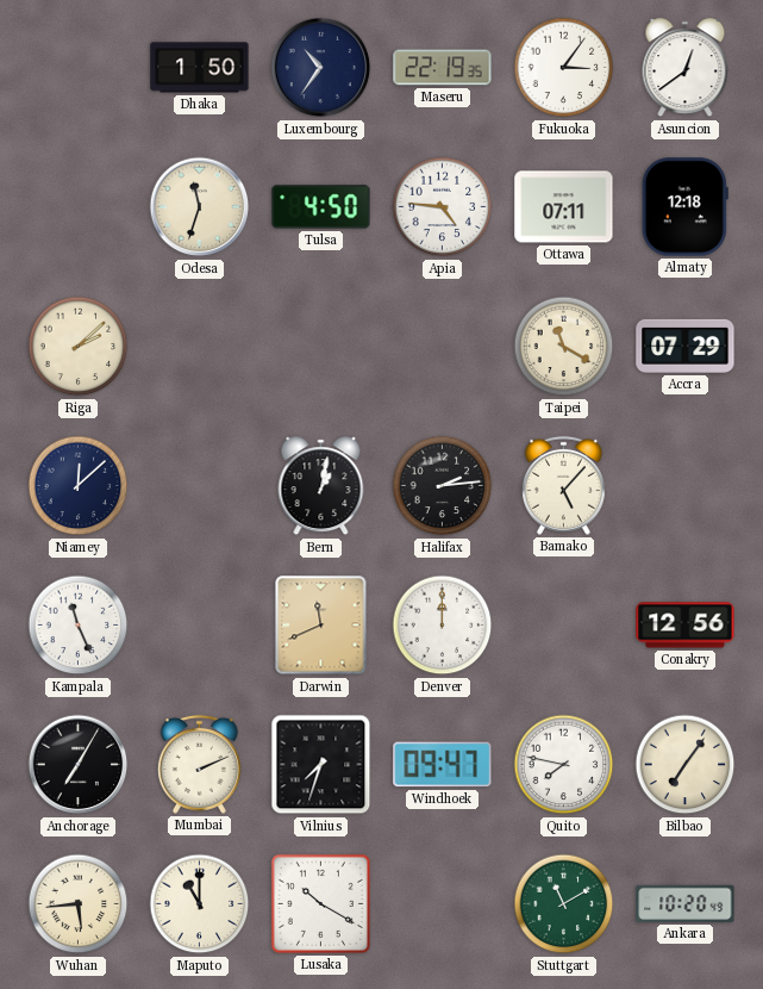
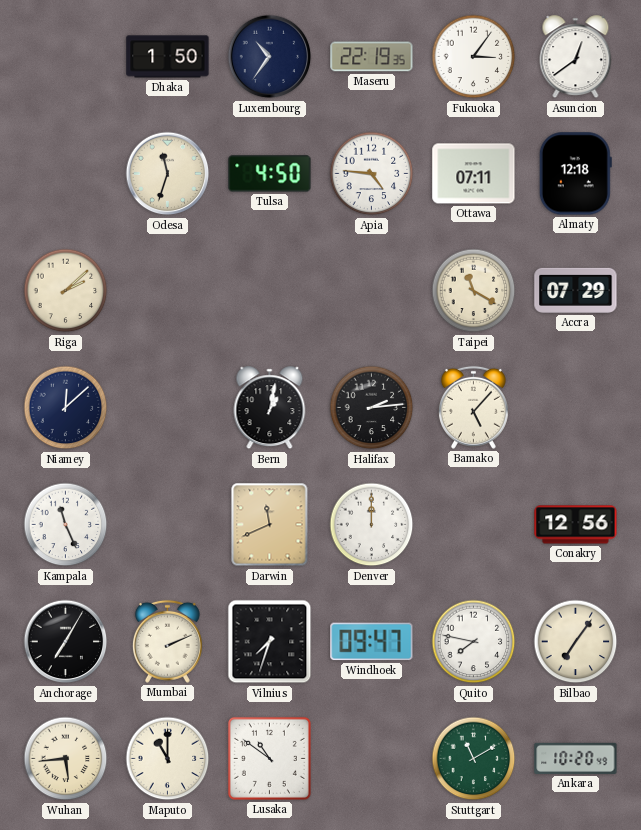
Lusaka: 10:20 -> 10:51 (269, 758)
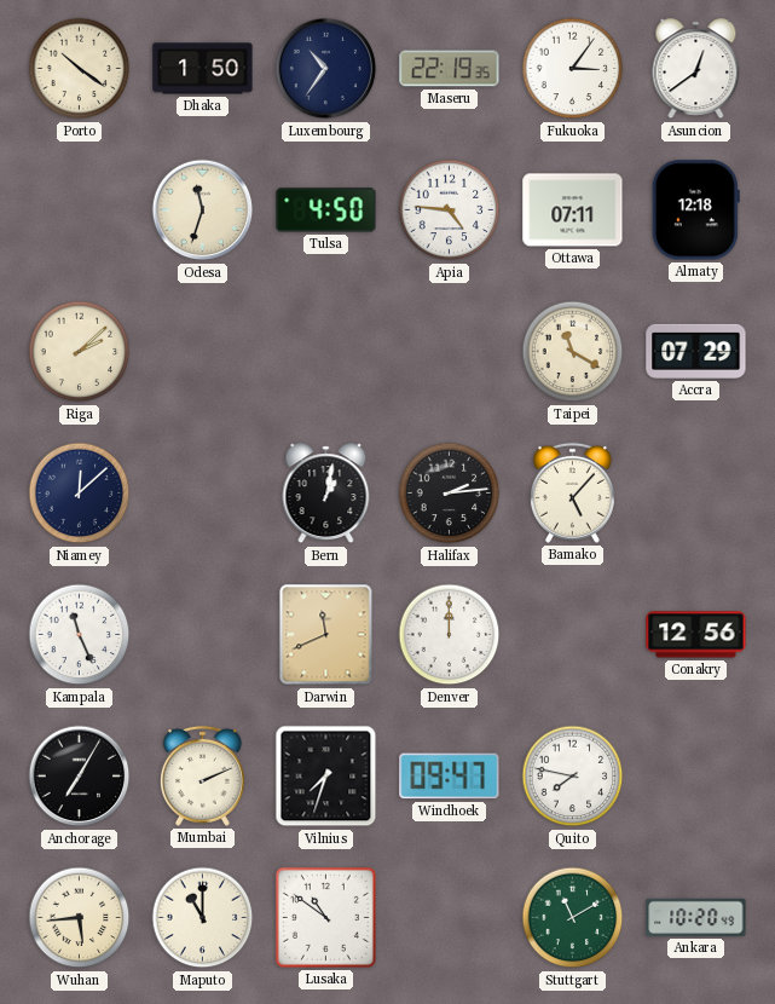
Porto: none -> 10:21 (80, 69)
Bilbao: 7:06 -> none (576, 642)
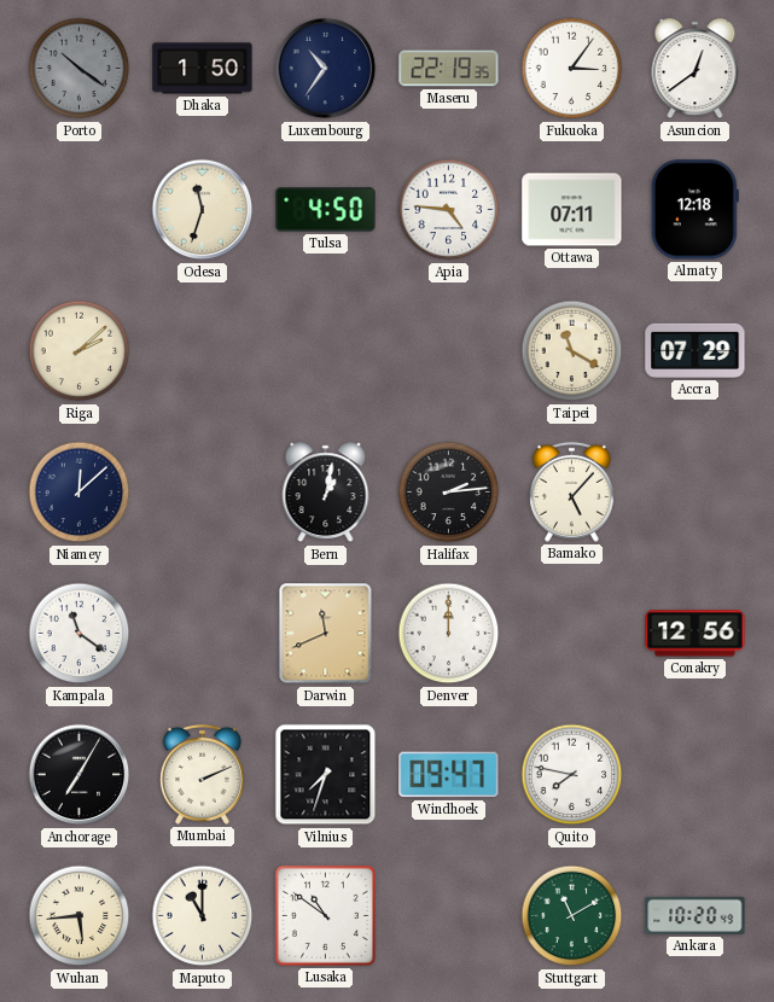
Porto dial: cream -> grey (80, 69)
Kampala: 11:26 -> 11:21 (80, 634)
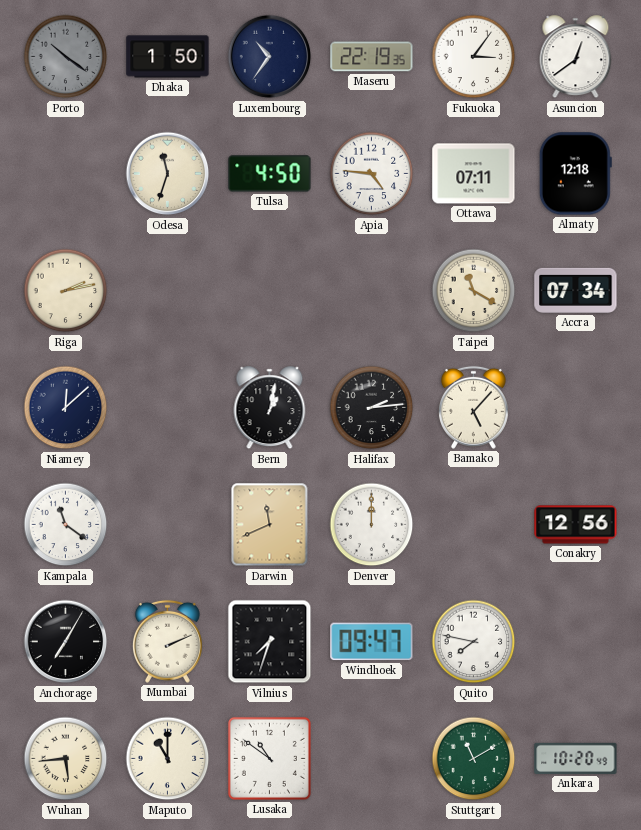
Riga: 2:08 -> 2:13 (66, 291)
Accra: 07:29 -> 07:34 (576, 290)
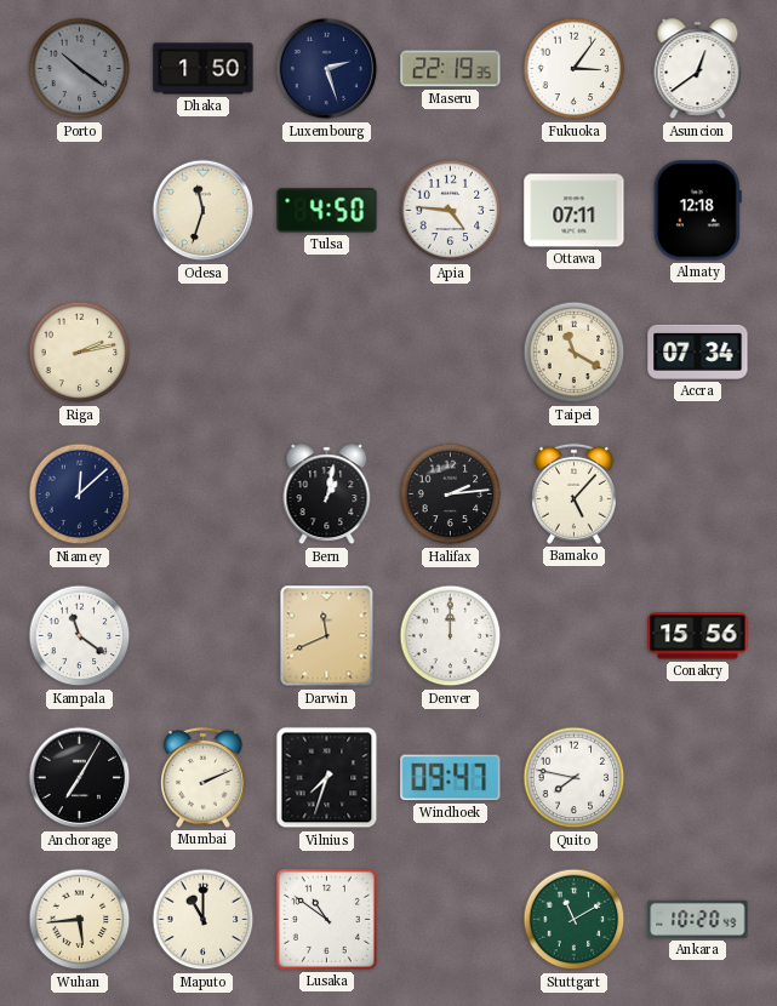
Luxembourg: 10:36 -> 2:27 (327, 69)
Conakry: 12:56 -> 15:56 (698, 636)
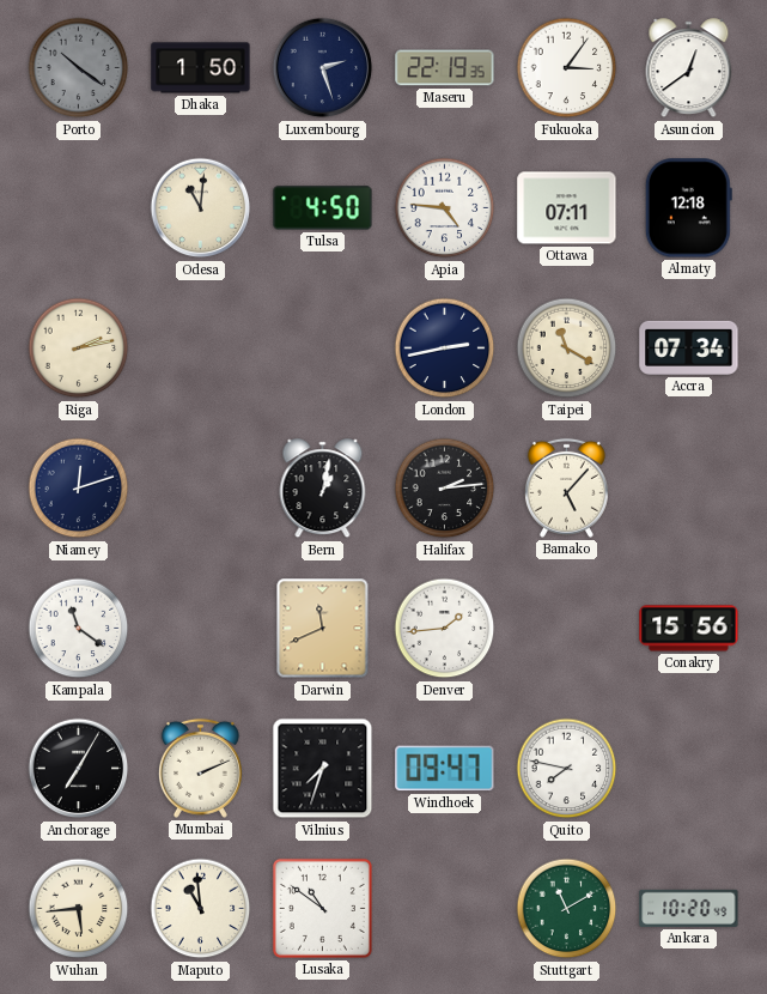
Odesa: 11:33 -> 11:01 (201, 208)
London: none -> 2:43 (445, 348)
Niamey: 12:08 -> 12:12 (79, 489)
Denver: 12:00 -> 1:44 (445, 629)
Maputo: 11:00 -> 10:59 (201, 909)
